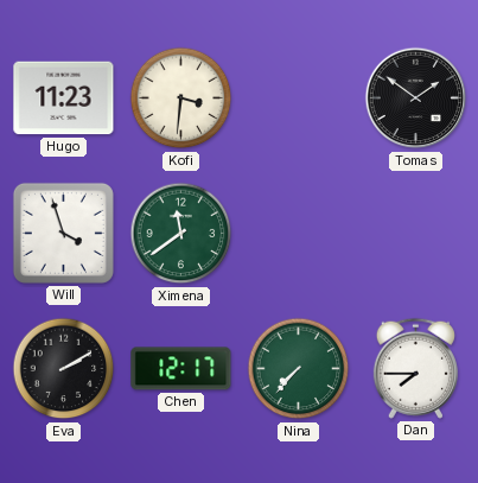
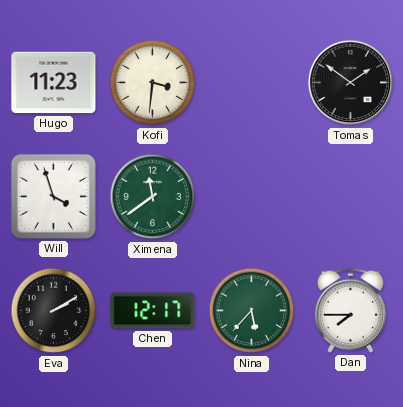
Nina: 7:37 -> 5:37 (252, 311)
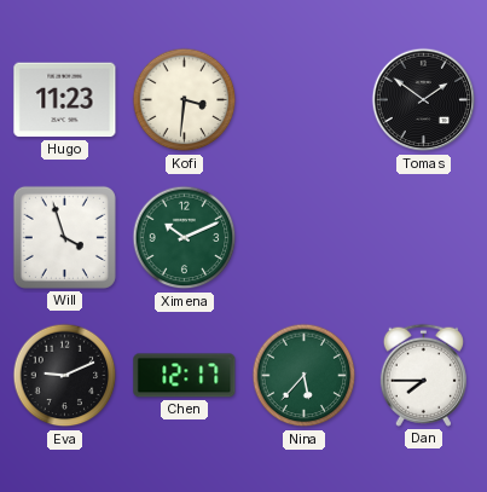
Ximena: 11:39 -> 10:11 (185, 238)
Eva: 2:10 -> 9:11 (65, 376)
